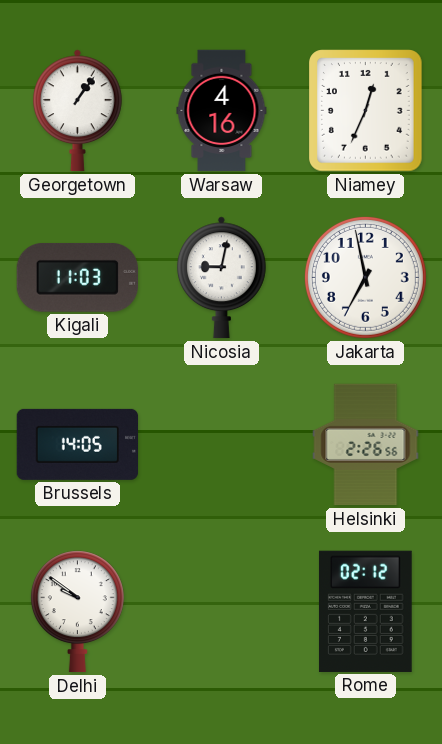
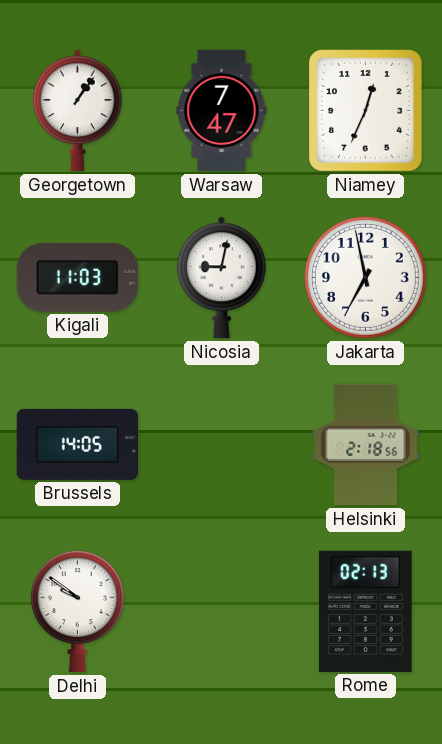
Warsaw: 4:16 -> 7:47 (222, 111)
Helsinki: 2:26 -> 2:18 (366, 445)
Rome: 02:12 -> 02:13 (365, 611)
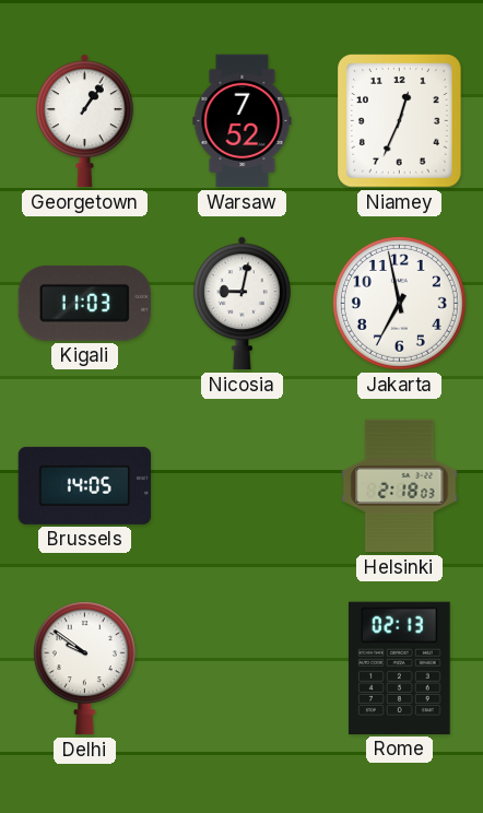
Warsaw: 7:47 -> 7:52 (243, 121)
Helsinki: 2:18:56 -> 2:18:03 (400, 486)
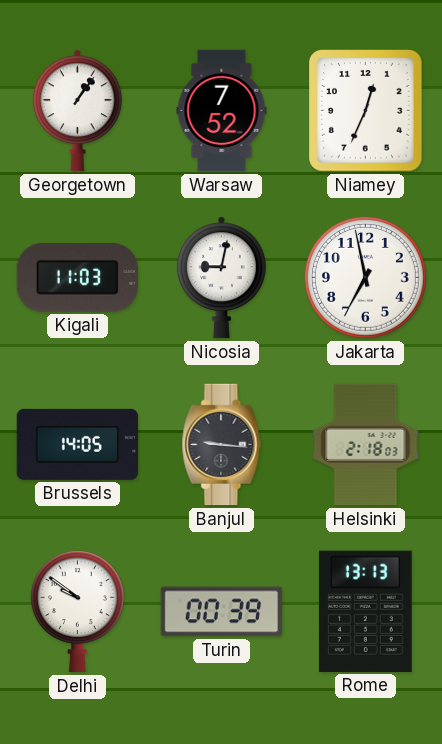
Banjul: none -> 9:16 (222, 445)
Turin: none -> 00:39 (221, 612)
Rome: 02:13 -> 13:13 (365, 611)
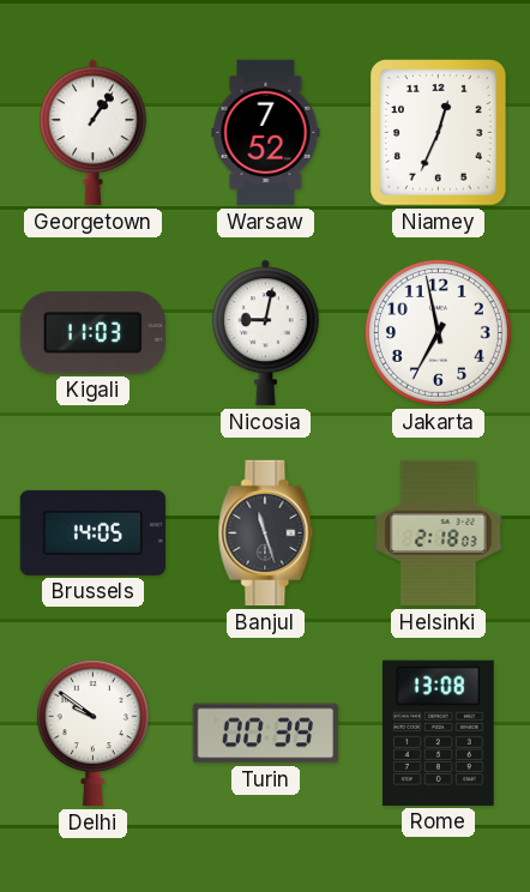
Banjul: 9:16 -> 11:27 (266, 534)
Rome: 13:13 -> 13:08 (438, 733)
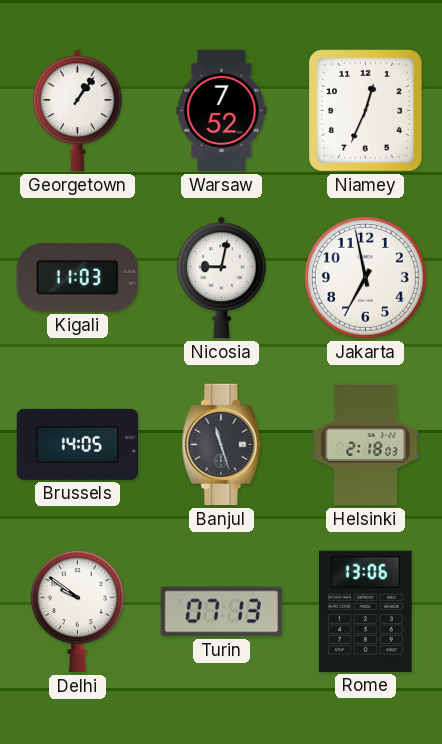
Turin: 00:39 -> 07:13 (221, 612)
Rome: 13:08 -> 13:06 (365, 611)
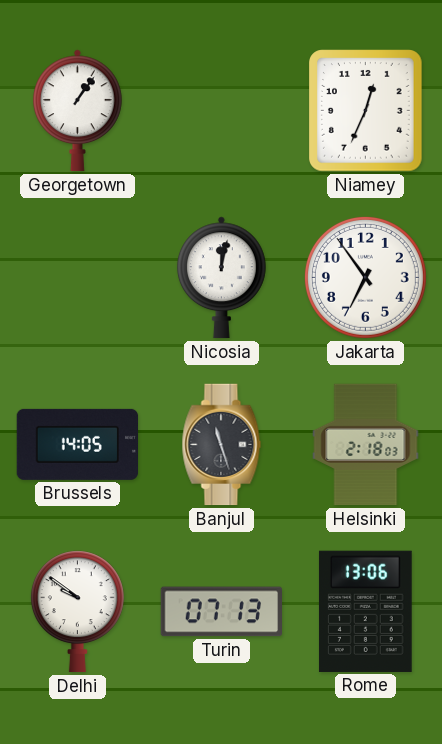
Warsaw: 7:52 -> none (222, 111)
Kigali: 11:03 -> none (77, 277)
Nicosia: 9:02 -> 12:02 (221, 278)
Jakarta: 6:58 -> 6:54 (365, 277)
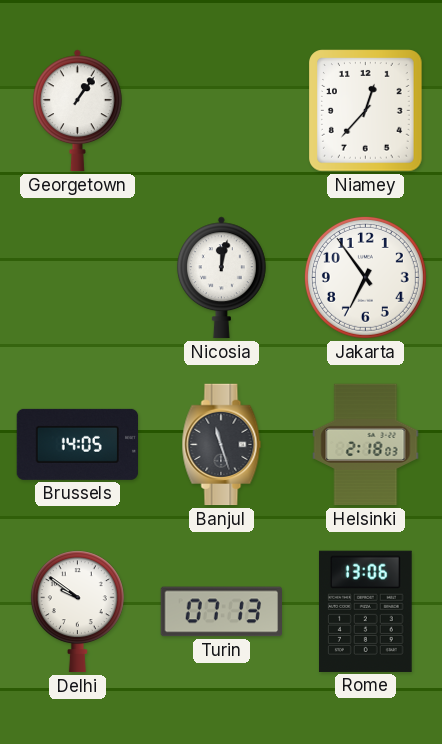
Niamey: 12:34 -> 12:37 (366, 111)
